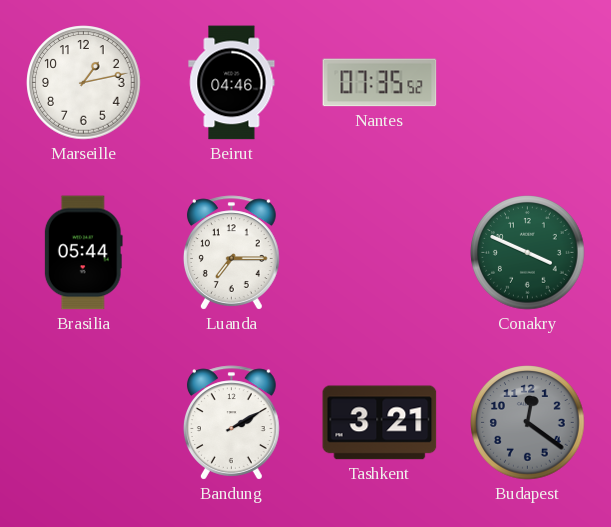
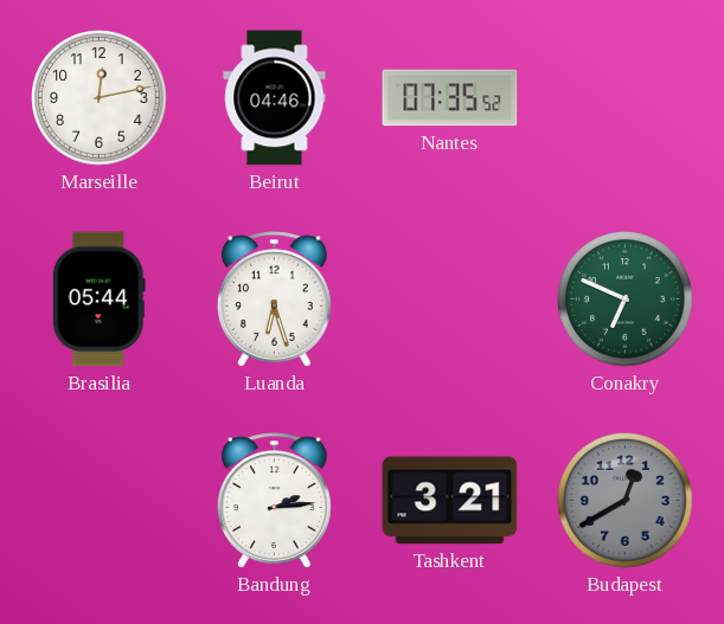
Marseille: 1:13 -> 12:13 (100, 98)
Luanda: 7:15 -> 6:27 (274, 300)
Conakry: 3:49 -> 6:49 (626, 300)
Bandung: 2:10 -> 2:14 (274, 501)
Budapest: 12:21 -> 12:40 (626, 501)
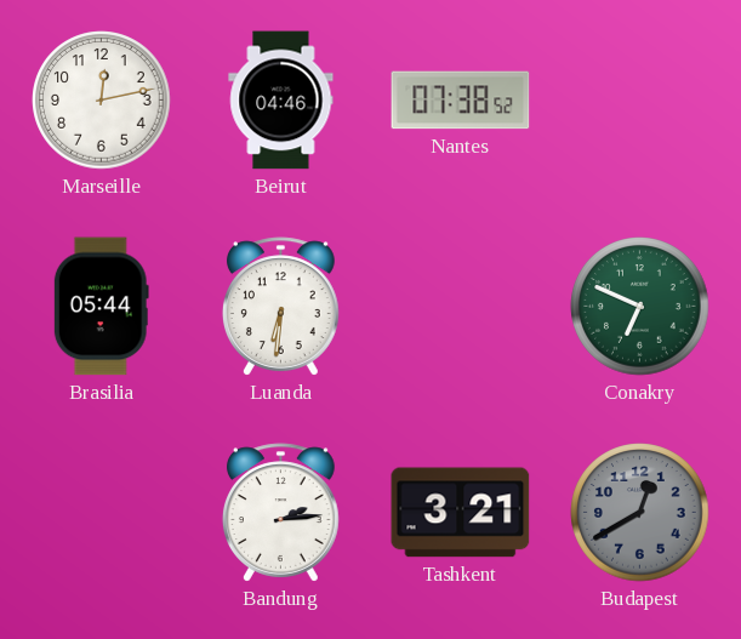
Nantes: 07:35 -> 07:38 (461, 101)
Luanda: 6:27 -> 6:31 (280, 307)
